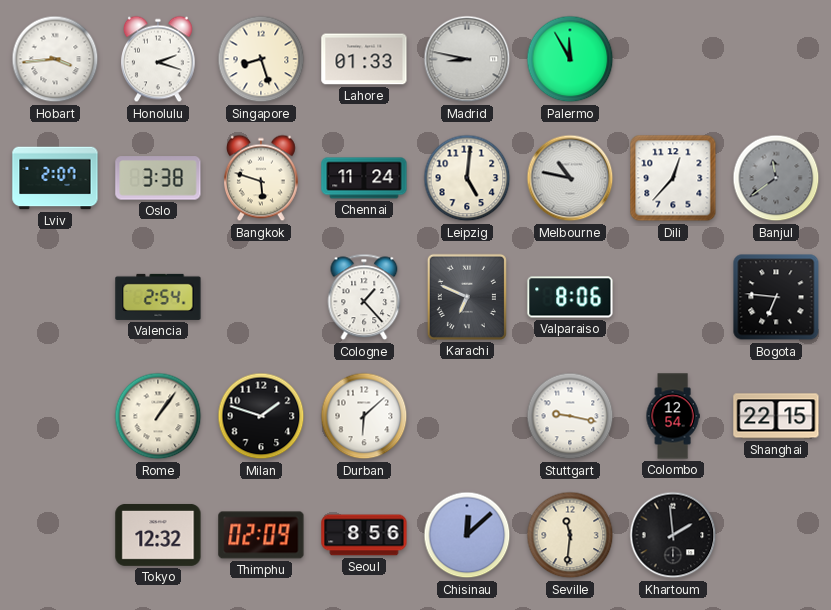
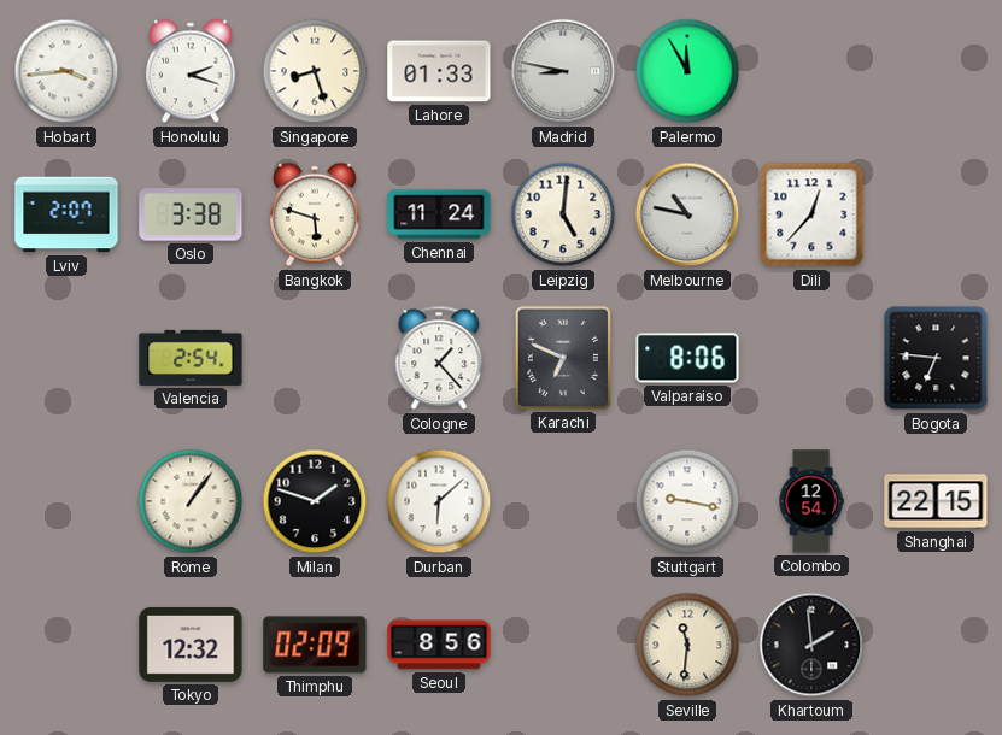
Banjul: 11:39 -> none (776, 178)
Chisinau: 12:08 -> none (467, 535)
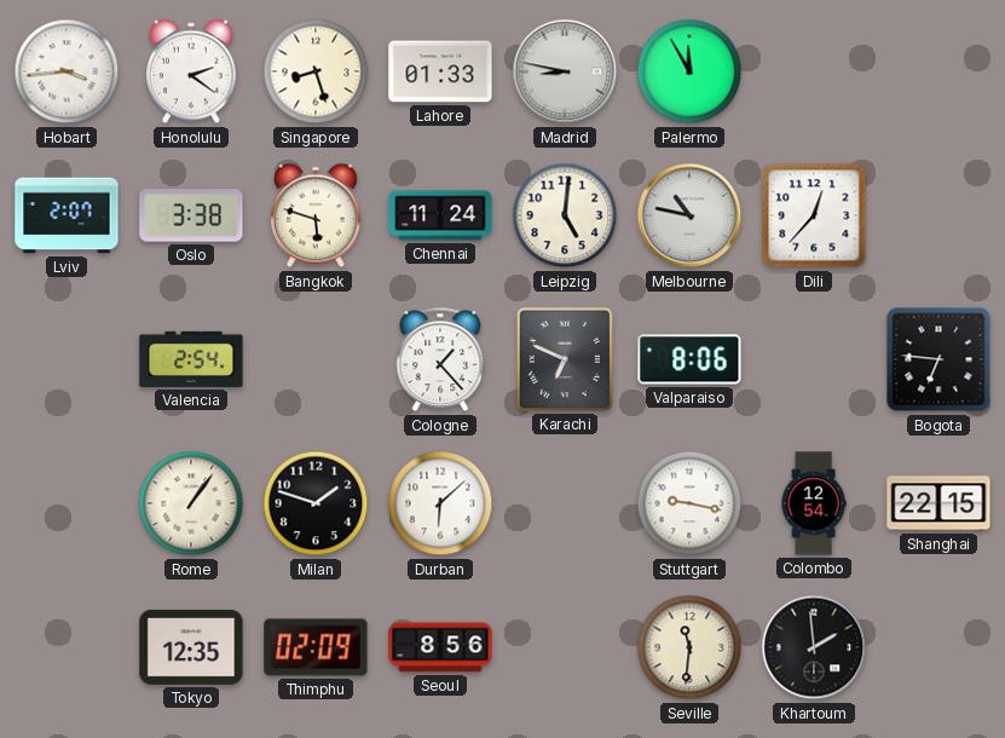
Honolulu: 2:18 -> 2:21 (192, 71)
Tokyo: 12:32 -> 12:35 (191, 647)
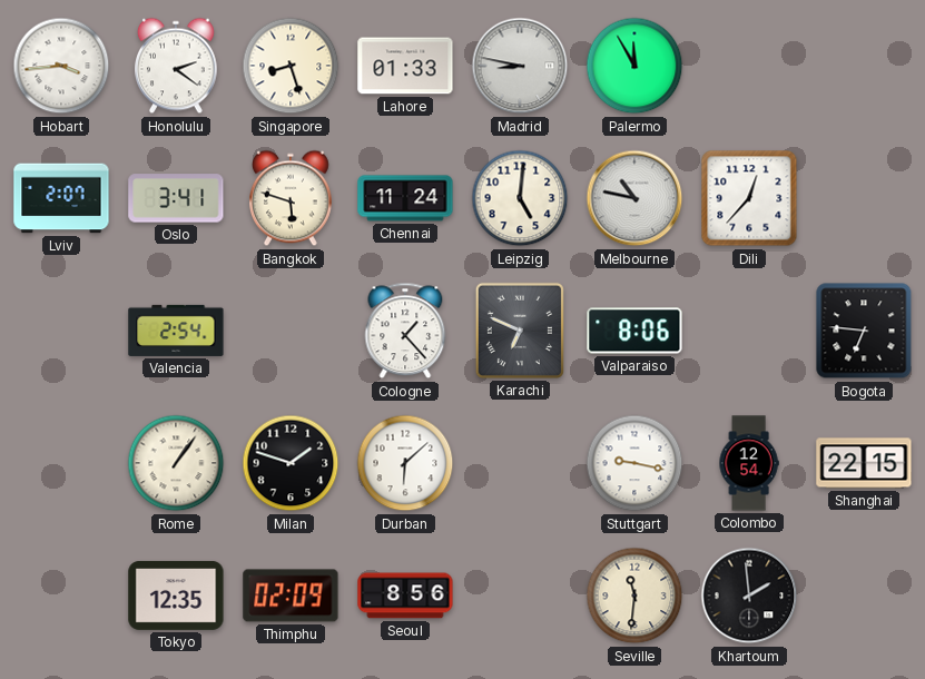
Oslo: 3:38 -> 3:41 (176, 198)
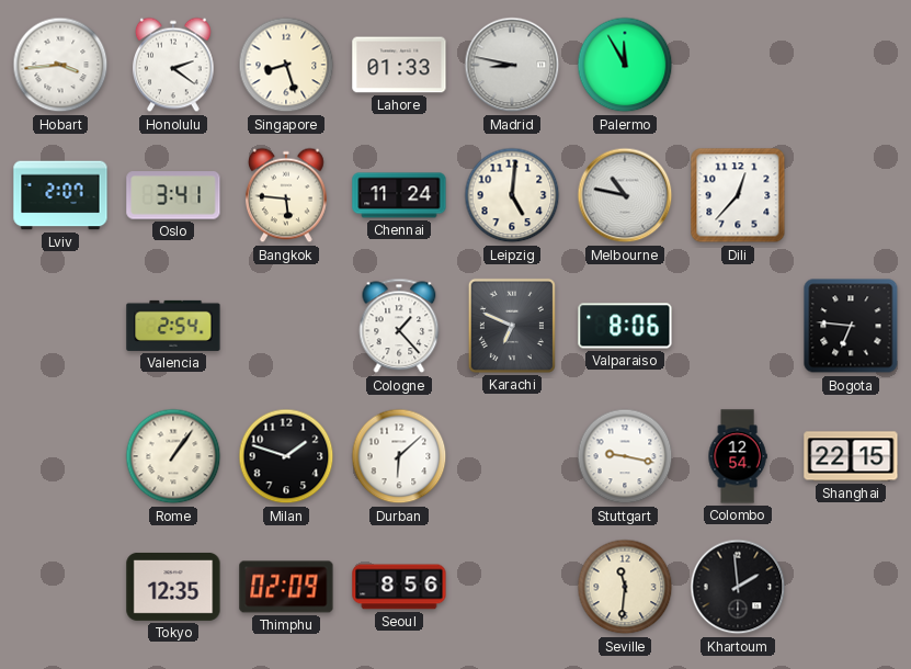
Bangkok: 5:48 -> 5:46 (287, 195)
